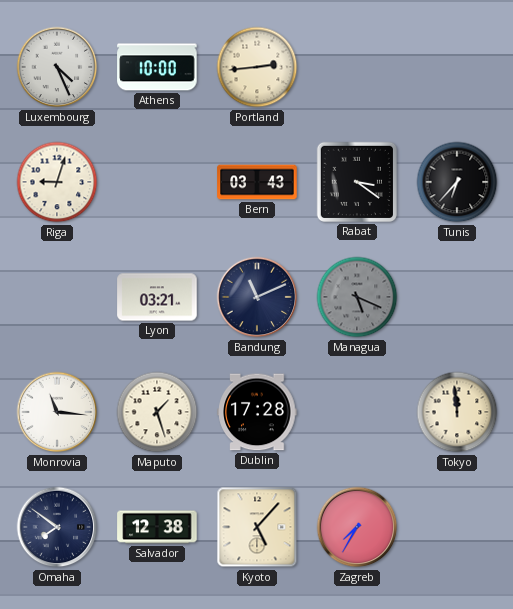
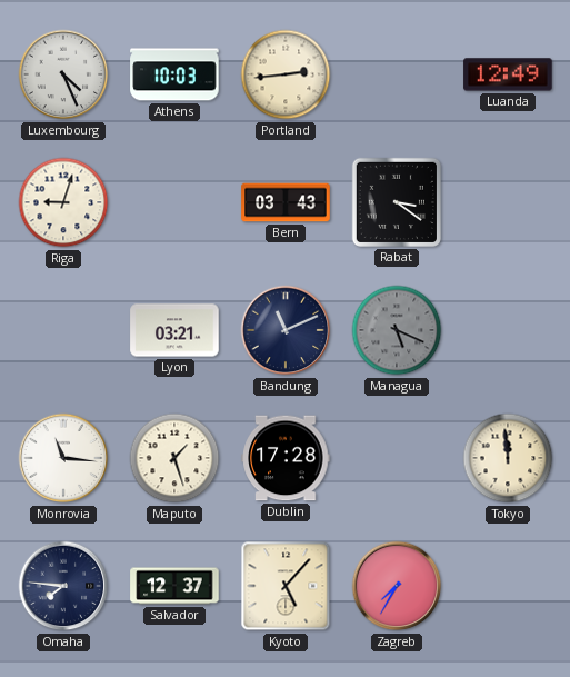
Athens: 10:00 -> 10:03 (174, 74)
Luanda: none -> 12:49 (508, 74)
Tunis: 6:37 -> none (457, 182)
Omaha: 7:51 -> 7:46 (63, 586)
Salvador: 12:38 -> 12:37 (174, 586)
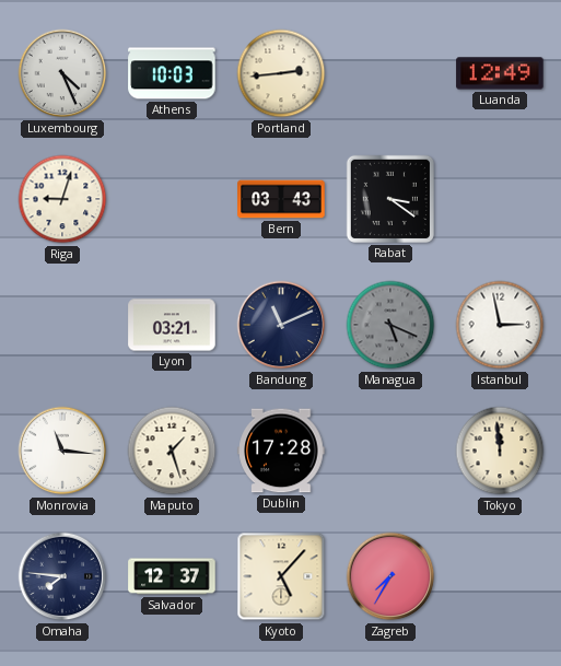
Istanbul: none -> 2:58 (500, 325)
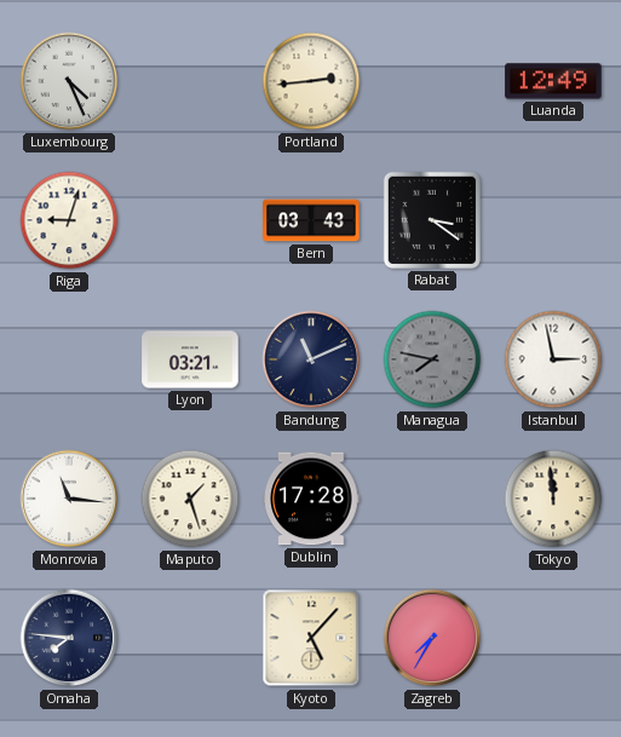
Athens: 10:03 -> none (172, 73)
Managua: 5:19 -> 7:47 (432, 359)
Salvador: 12:37 -> none (172, 576)
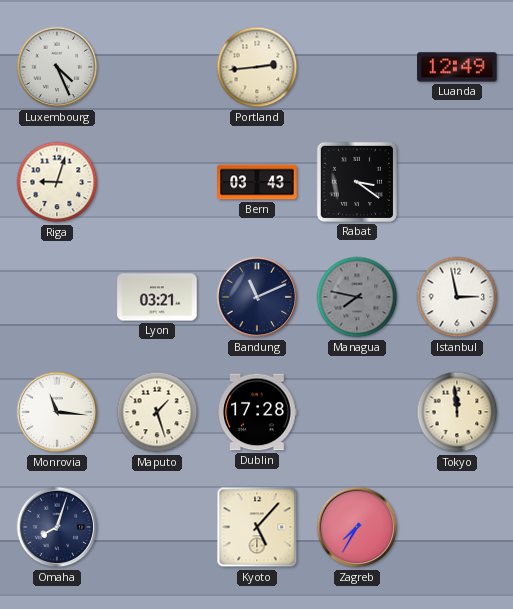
Omaha: 7:46 -> 8:03 (57, 527)
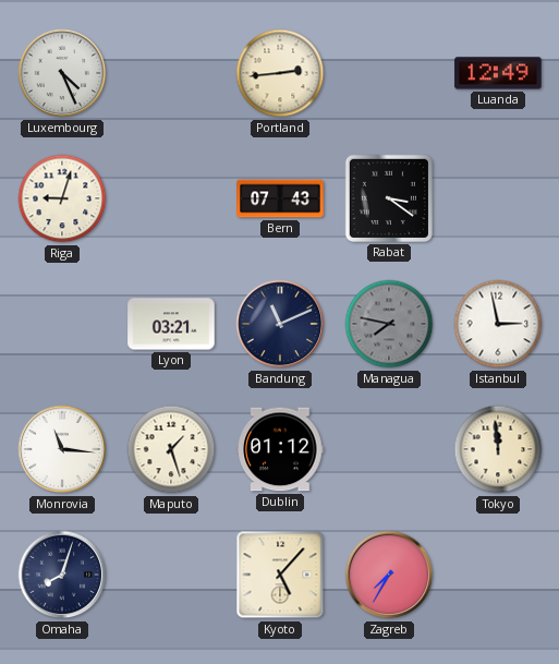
Bern: 03:43 -> 07:43 (280, 198)
Dublin: 17:28 -> 01:12 (280, 449)
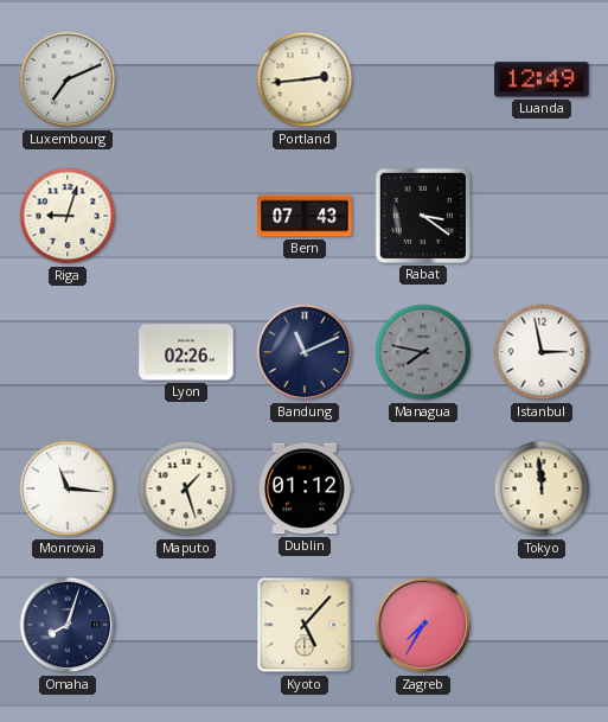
Luxembourg: 4:26 -> 7:11 (68, 79)
Lyon: 03:21 -> 02:26 (186, 352)
